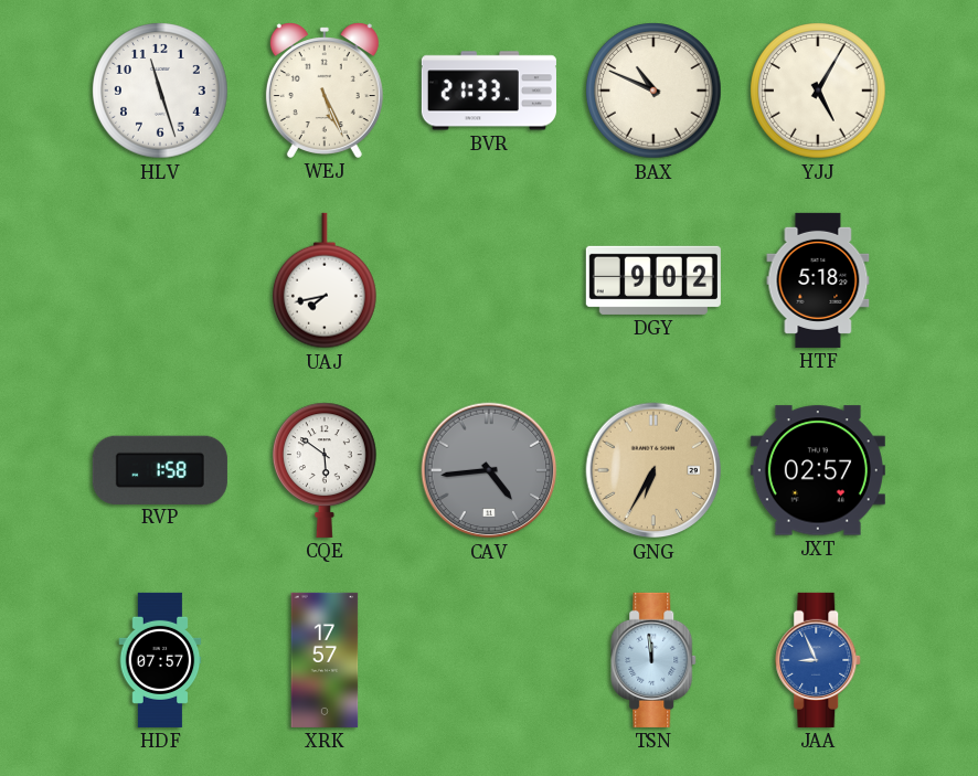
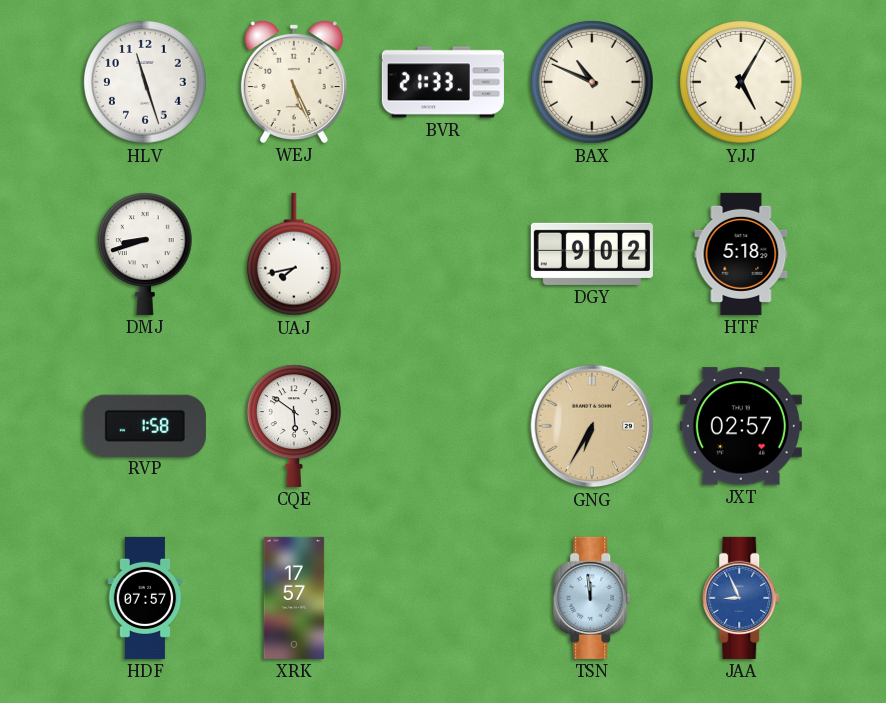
DMJ: none -> 8:42 (146, 254)
CAV: 4:44 -> none (489, 470)
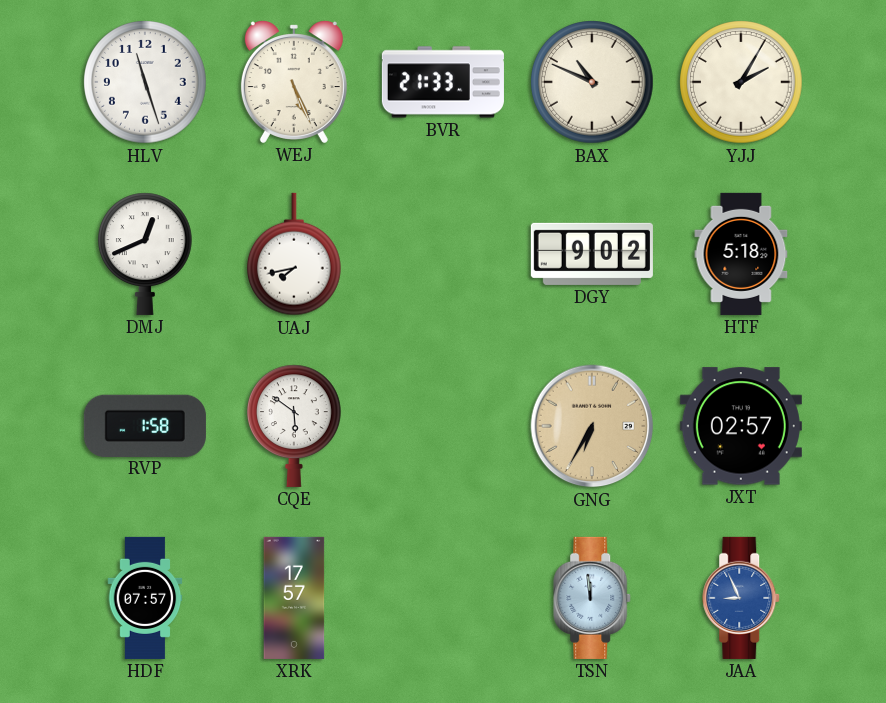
YJJ: 5:05 -> 2:05 (741, 82)
DMJ: 8:42 -> 12:41 (146, 254)
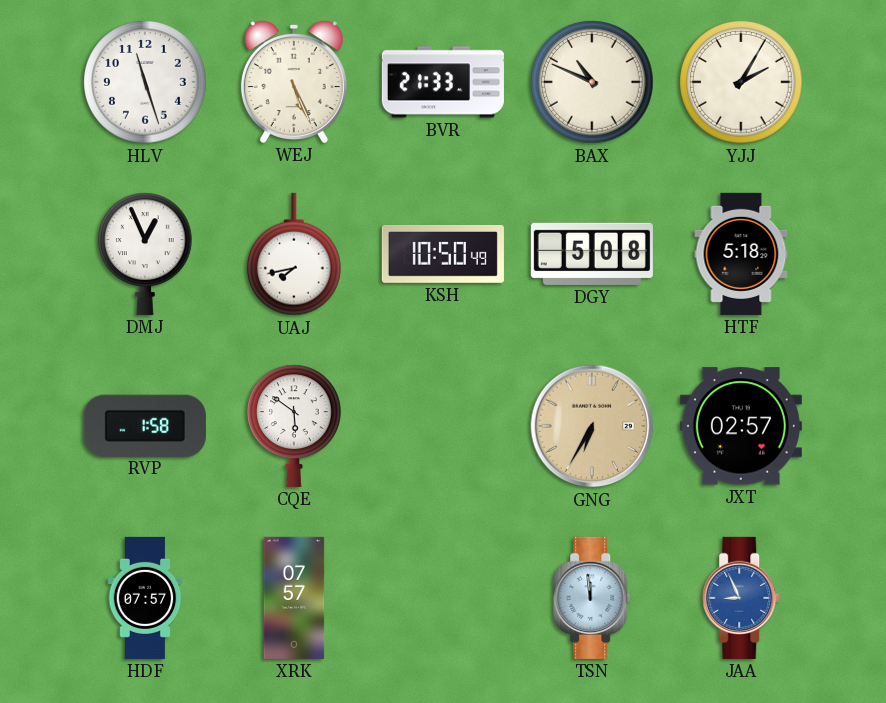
DMJ: 12:41 -> 12:56 (146, 254)
KSH: none -> 10:50 (443, 254)
DGY: 9:02 -> 5:08 (592, 254)
XRK: 17:57 -> 07:57 (294, 598)
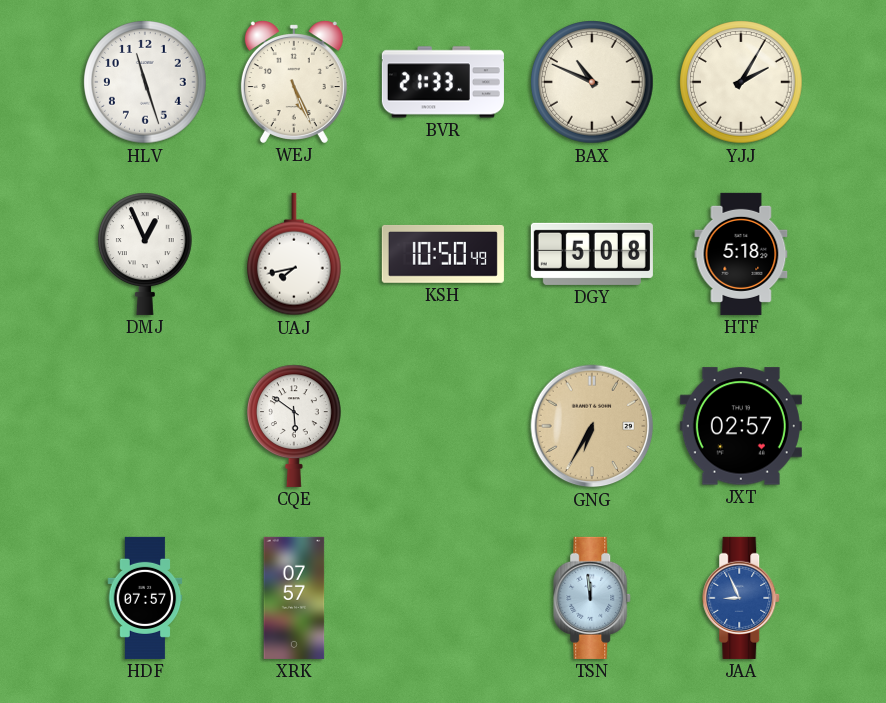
RVP: 1:58 -> none (145, 425)
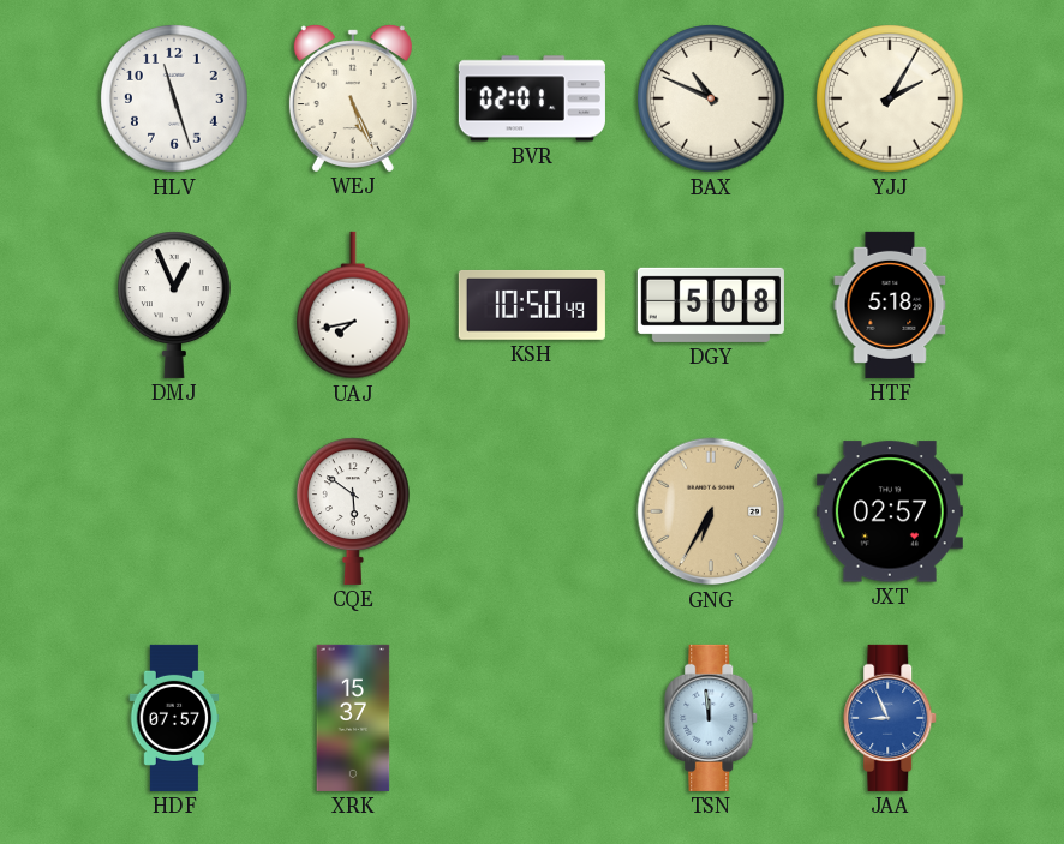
BVR: 21:33 -> 02:01 (532, 98)
XRK: 07:57 -> 15:37 (353, 718)
